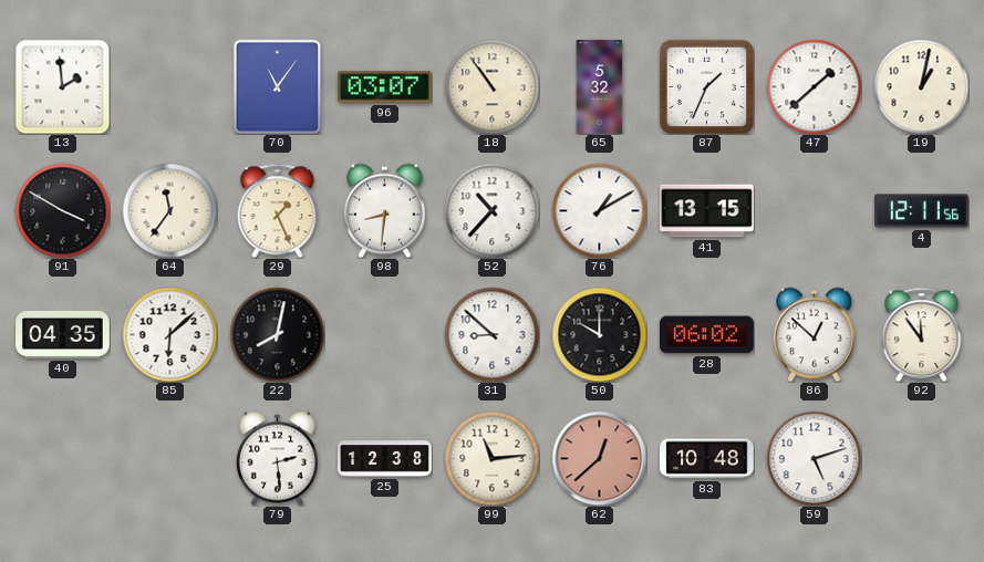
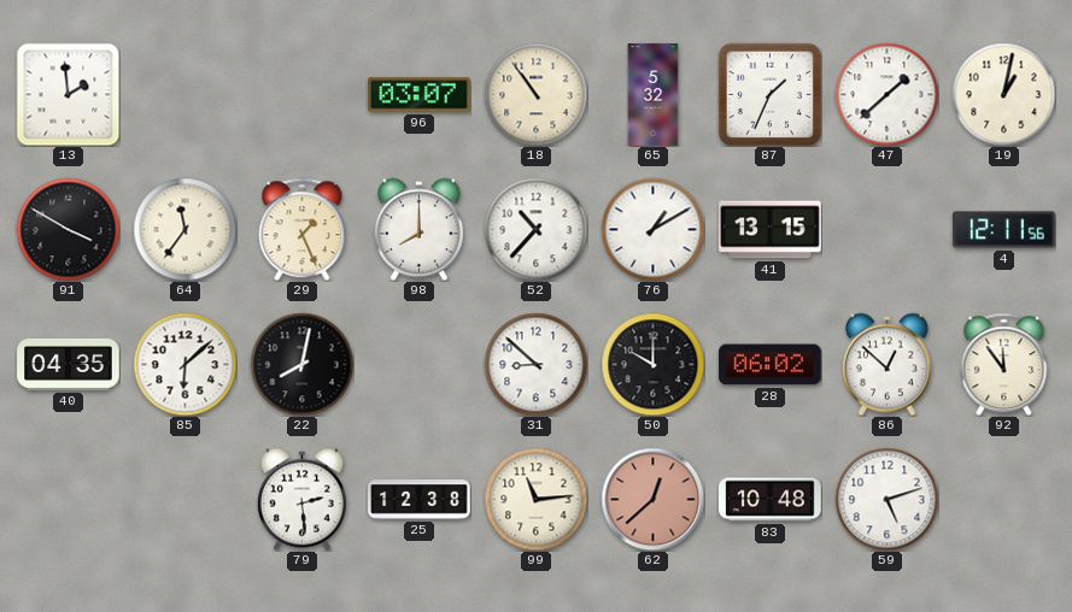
70: 11:06 -> none (278, 86)
98: 8:31 -> 8:00 (418, 229)
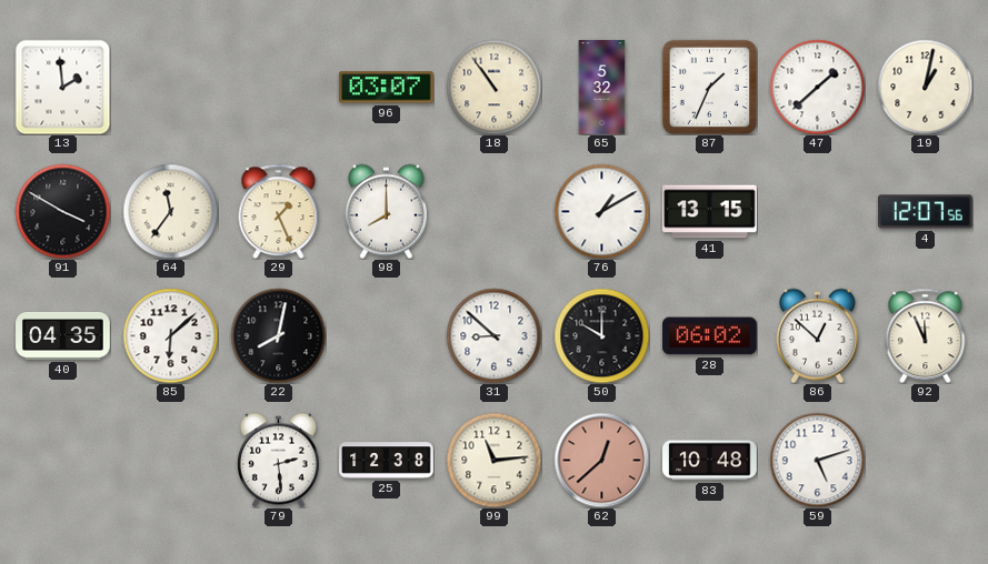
52: 10:37 -> none (535, 229)
4: 12:11 -> 12:07 (926, 212)
92: 11:54 -> 11:56 (926, 335)
